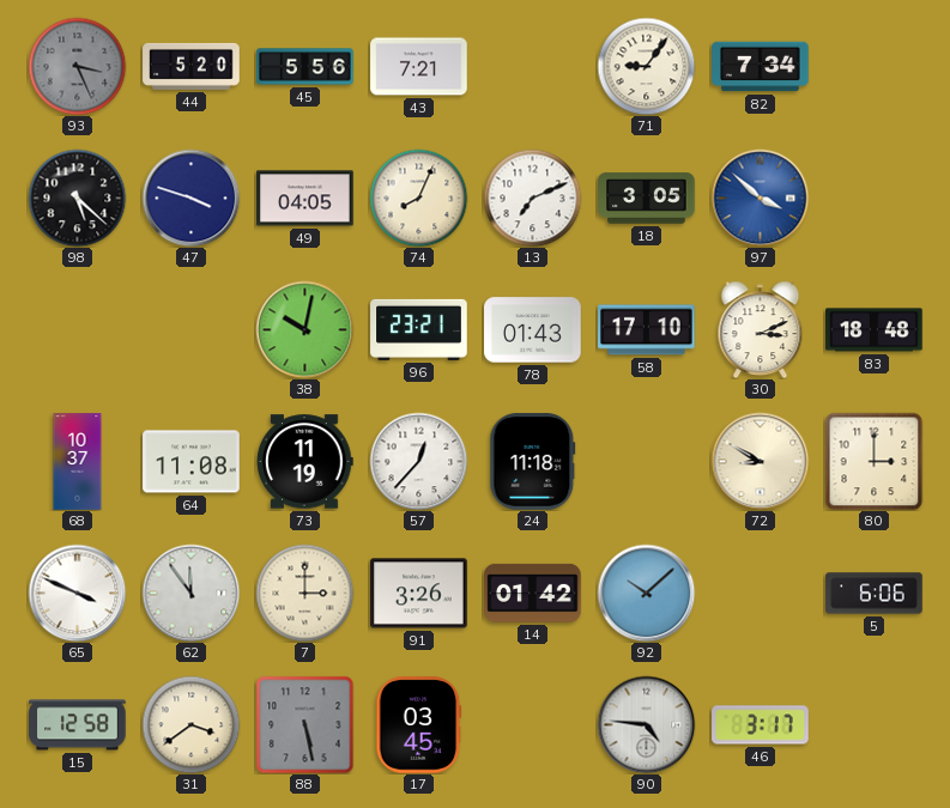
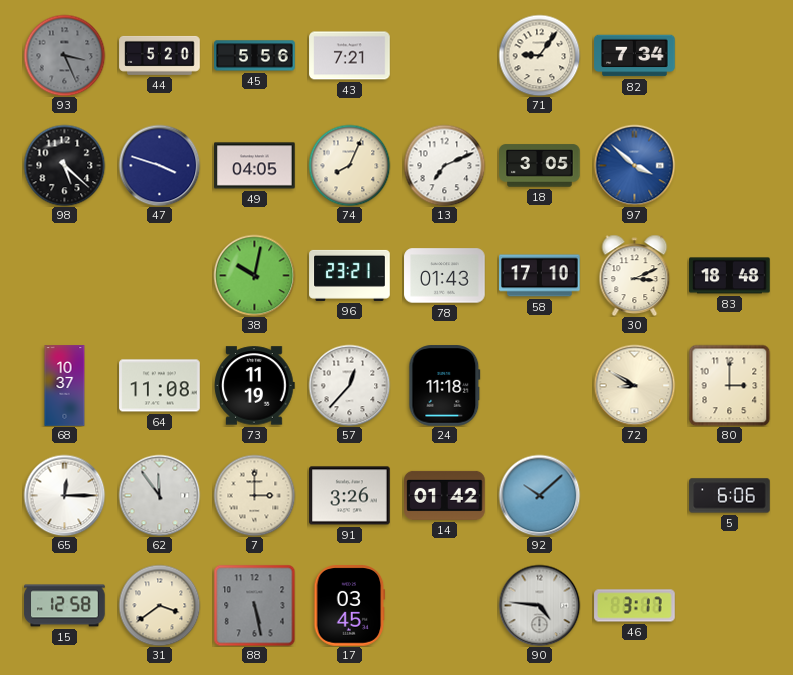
65: 3:49 -> 12:15 (64, 495)
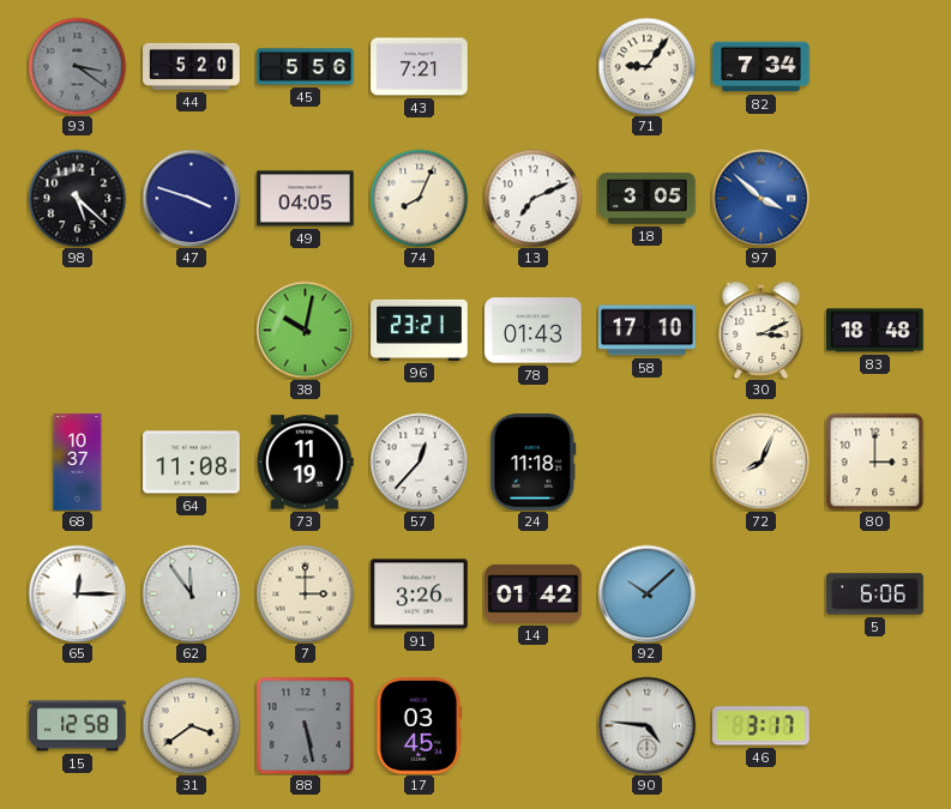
93: 3:26 -> 3:21 (77, 66)
72: 8:50 -> 8:04 (760, 461)
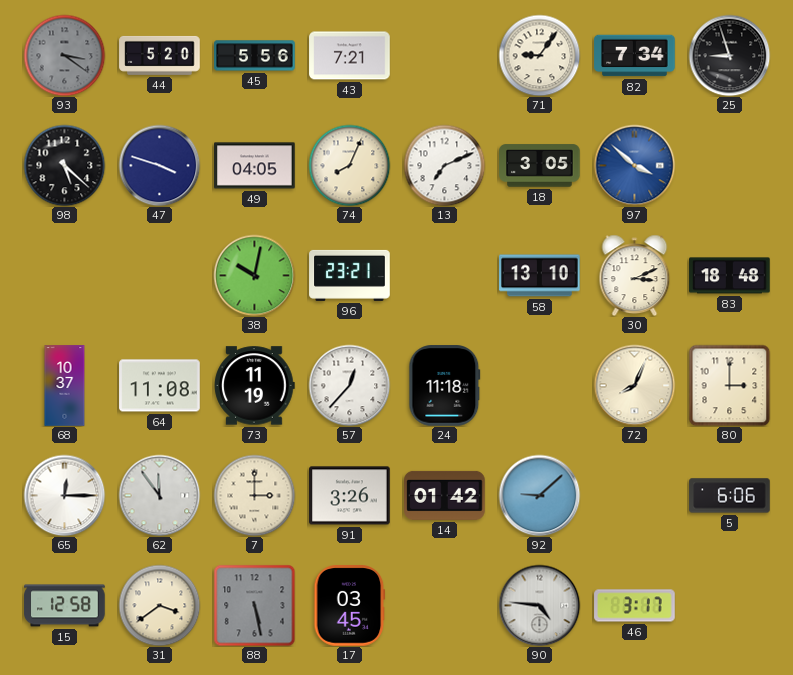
25: none -> 8:57 (729, 55)
78: 01:43 -> none (534, 331)
58: 17:10 -> 13:10 (540, 276)
92: 10:08 -> 9:08 (539, 495)
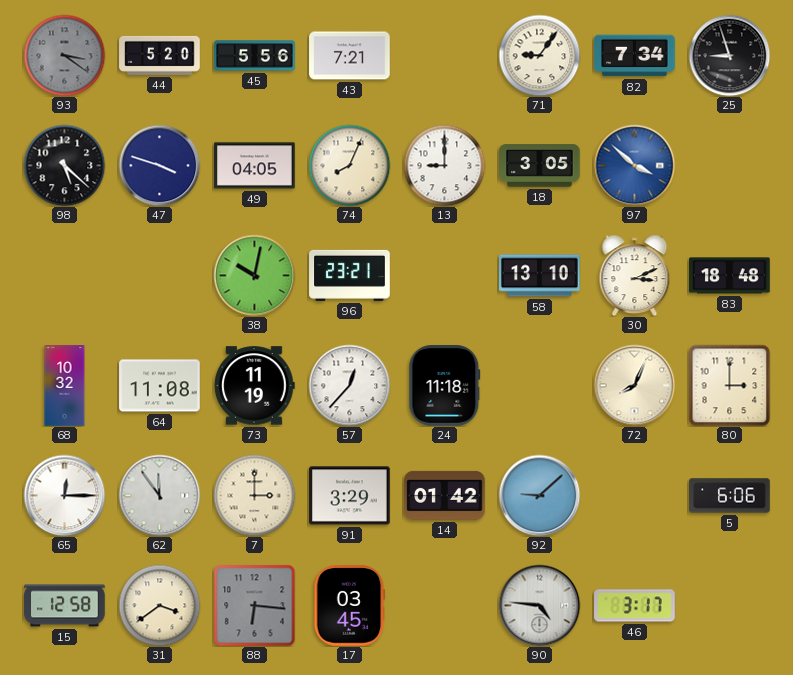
13: 7:11 -> 9:00 (444, 165)
68: 10:37 -> 10:32 (65, 386)
91: 3:26 -> 3:29 (350, 496)
88: 5:28 -> 6:16 (254, 605)
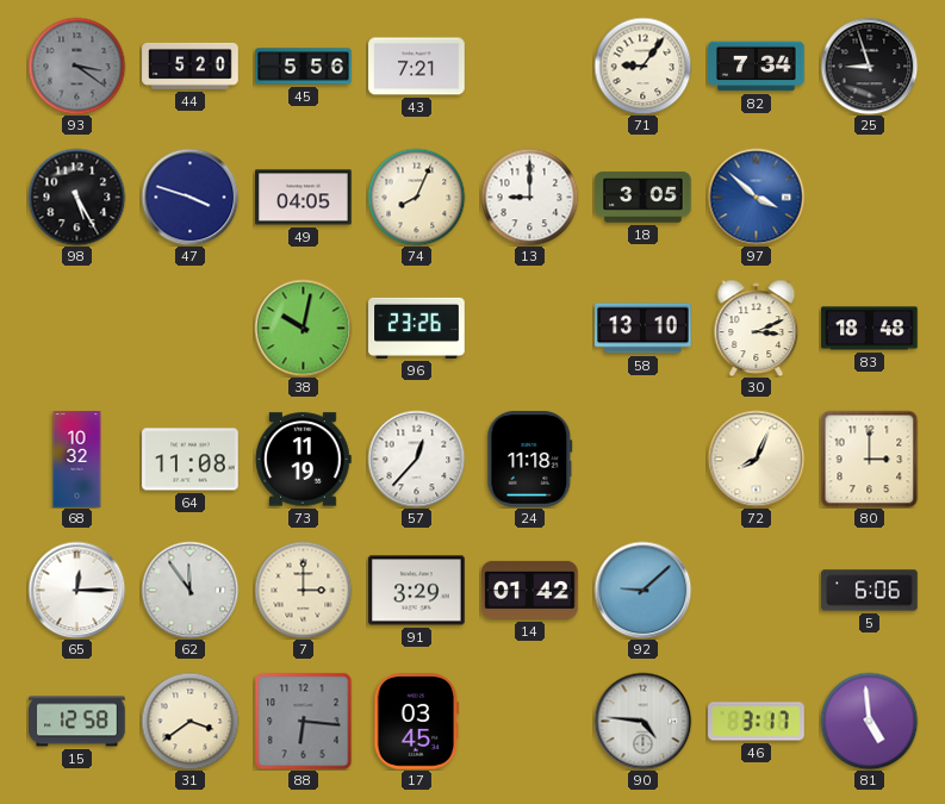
98: 5:22 -> 5:25 (76, 197)
96: 23:21 -> 23:26 (417, 328)
81: none -> 4:59 (869, 721)
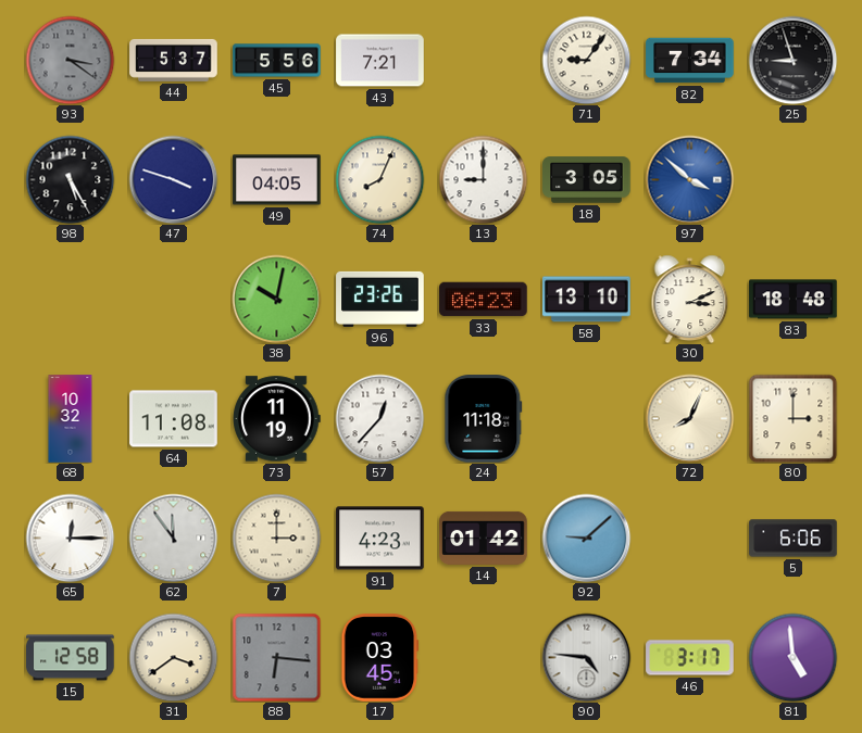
44: 5:20 -> 5:37 (174, 60)
33: none -> 06:23 (484, 300)
91: 3:29 -> 4:23 (380, 539)
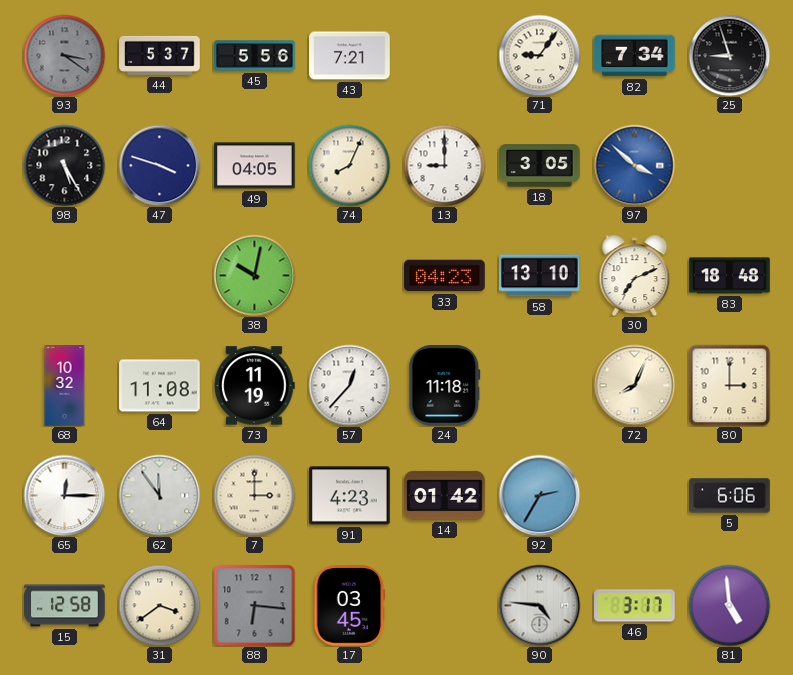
96: 23:26 -> none (380, 299)
33: 06:23 -> 04:23 (445, 276)
30: 3:11 -> 7:11 (635, 275)
92: 9:08 -> 2:35 (539, 495)
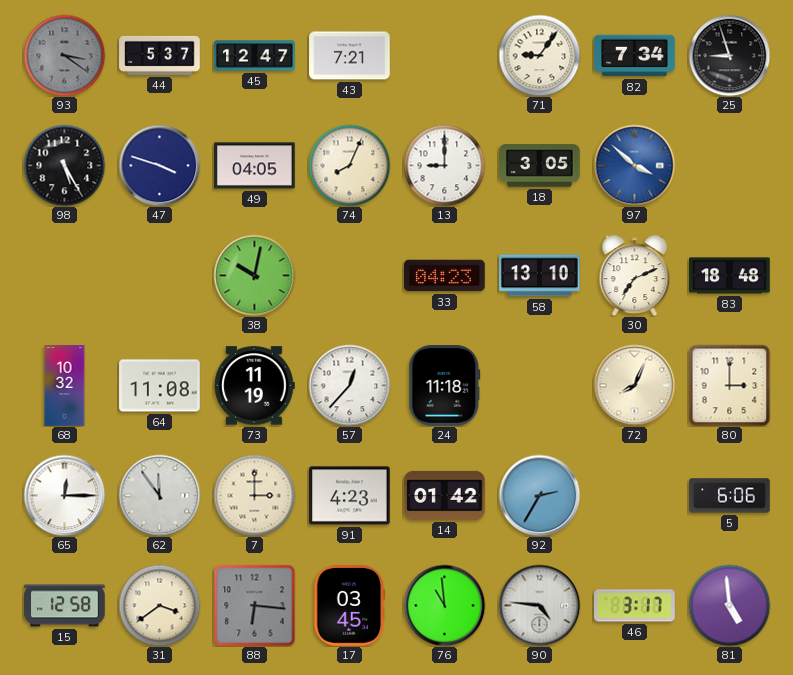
45: 5:56 -> 12:47 (255, 56)
76: none -> 10:59 (444, 605)
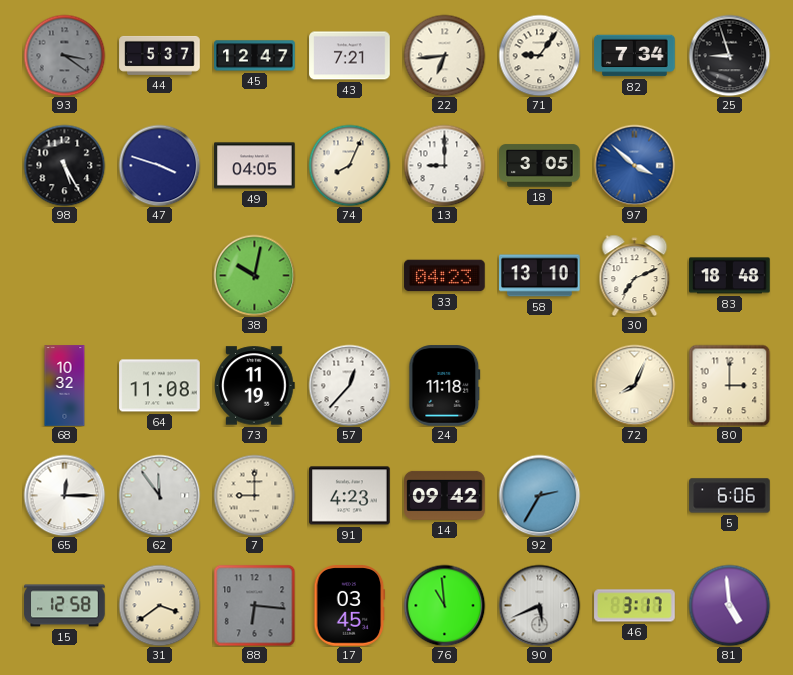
22: none -> 6:44 (444, 55)
7: 3:00 -> 9:00 (254, 495)
14: 01:42 -> 09:42 (445, 495)
90: 4:46 -> 5:41 (539, 605)
